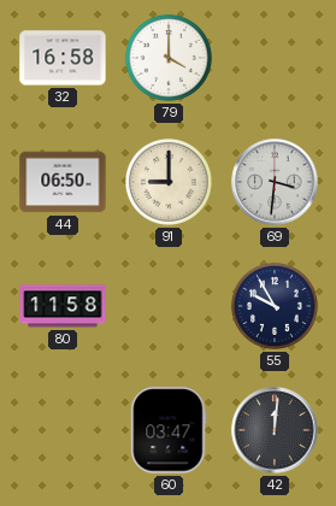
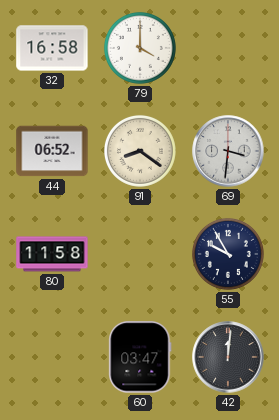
44: 06:50 -> 06:52 (52, 151)
91: 9:00 -> 8:21 (140, 151)
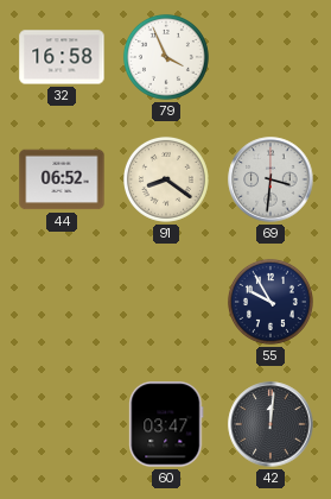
79: 4:00 -> 3:56 (166, 57)
80: 11:58 -> none (52, 254)
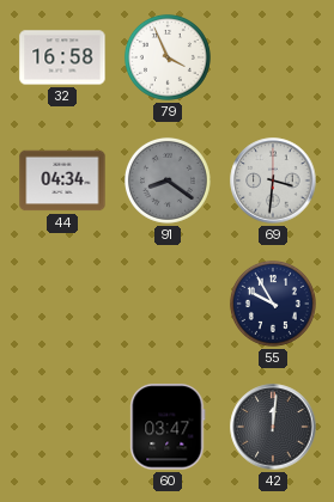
44: 06:52 -> 04:34 (62, 180)
91 dial: cream -> grey (168, 180)
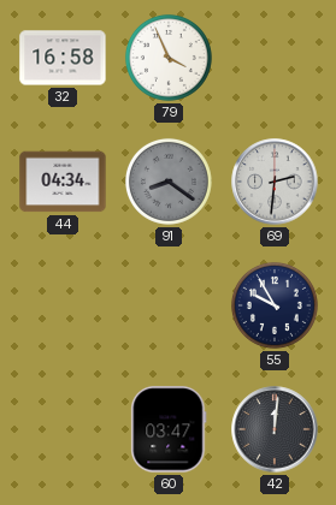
69: 3:31 -> 2:31 (275, 182)
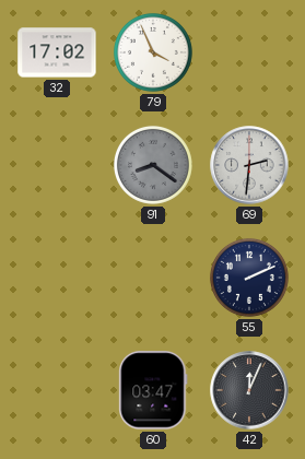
32: 16:58 -> 17:02 (57, 52)
44: 04:34 -> none (63, 182)
55: 9:55 -> 2:11 (249, 278)
42: 12:01 -> 12:04 (249, 390)
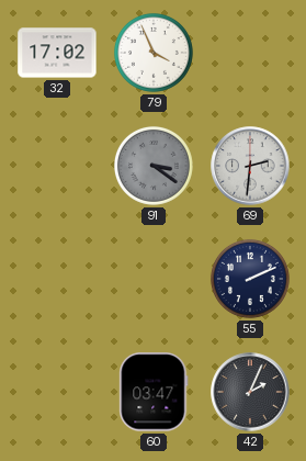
91: 8:21 -> 3:21 (154, 166)
42: 12:04 -> 2:04 (250, 392)
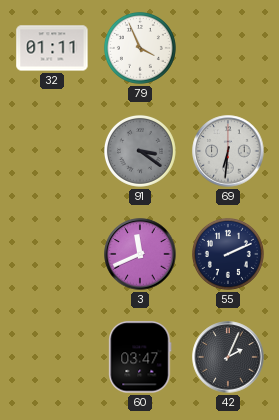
32: 17:02 -> 01:11 (52, 48)
69: 2:31 -> 6:31 (228, 151)
3: none -> 11:41 (140, 254)
